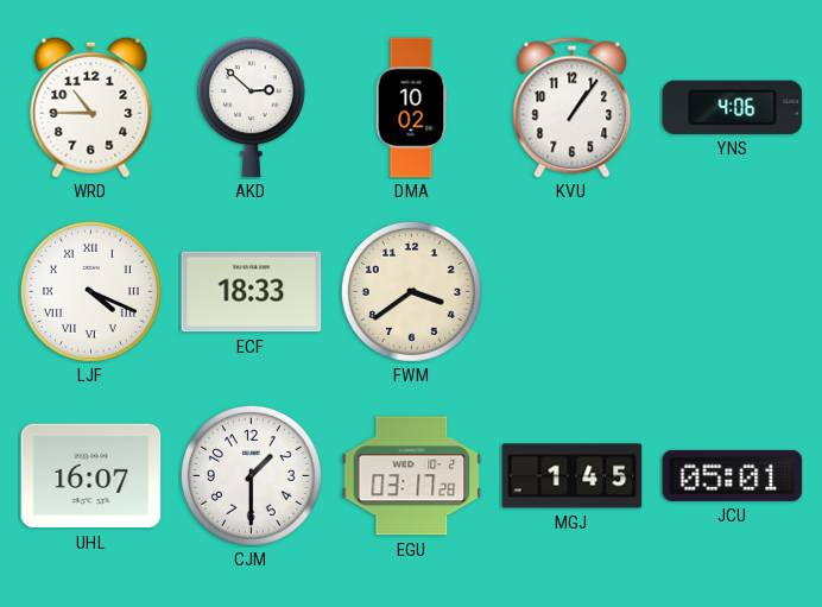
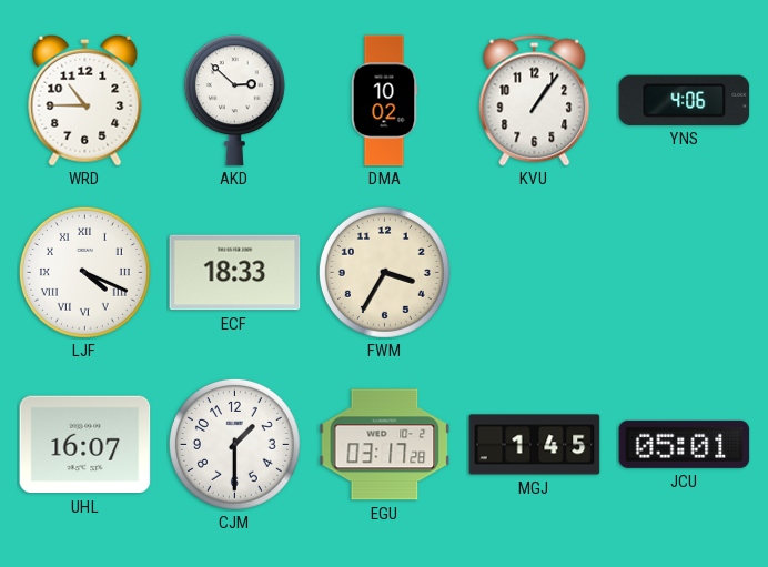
FWM: 3:39 -> 3:35 (384, 272)
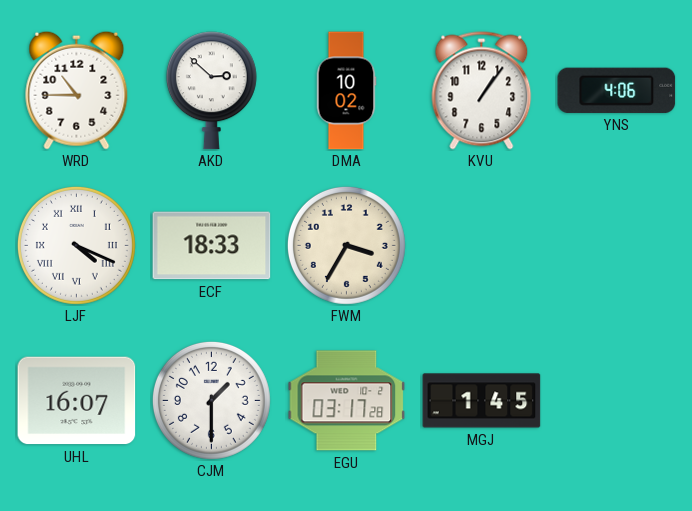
JCU: 05:01 -> none (685, 444)
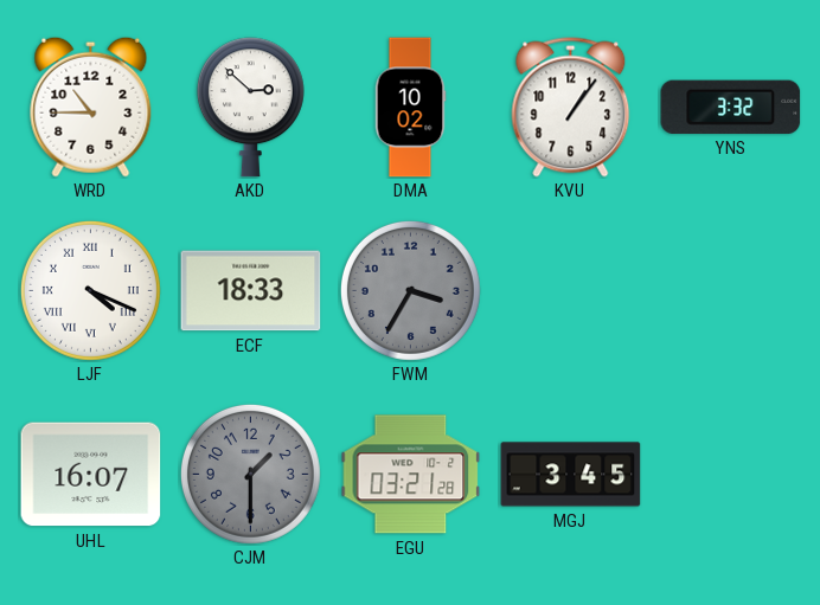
YNS: 4:06 -> 3:32 (731, 107)
FWM dial: cream -> grey (410, 290)
CJM dial: white -> grey (250, 474)
EGU: 03:17 -> 03:21 (411, 475)
MGJ: 1:45 -> 3:45 (571, 475)
